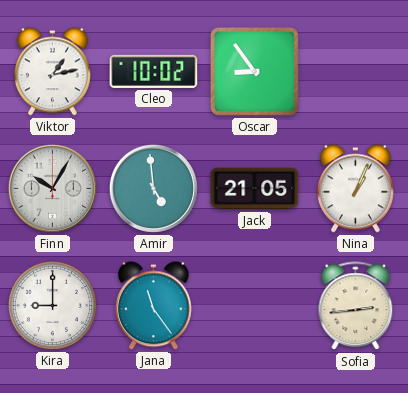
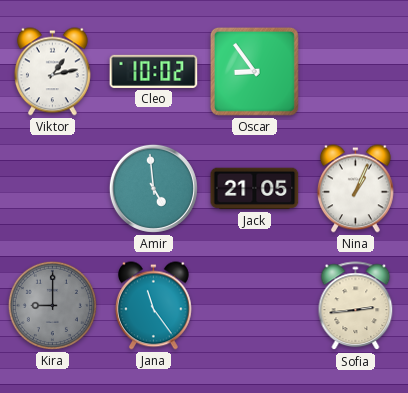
Finn: 10:05 -> none (52, 188)
Kira dial: white -> grey (52, 305)
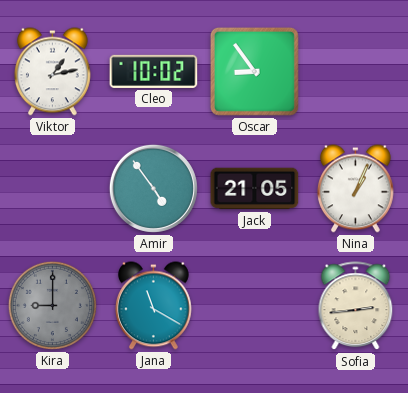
Amir: 4:59 -> 4:54 (153, 188)
Jana: 11:24 -> 11:20 (153, 306)
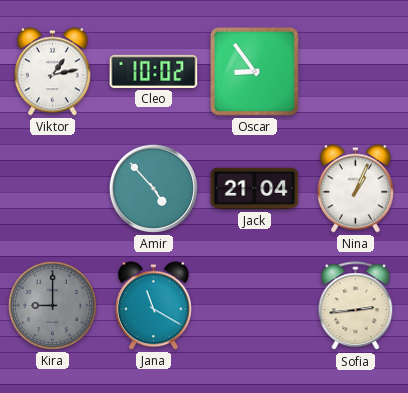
Amir: 4:54 -> 4:53 (153, 188)
Jack: 21:05 -> 21:04 (255, 189)
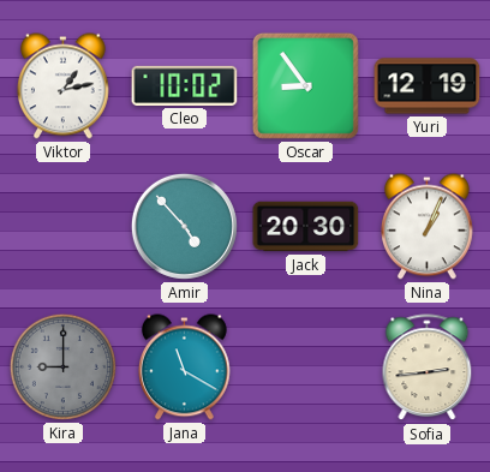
Yuri: none -> 12:19 (428, 86)
Jack: 21:04 -> 20:30 (306, 227)
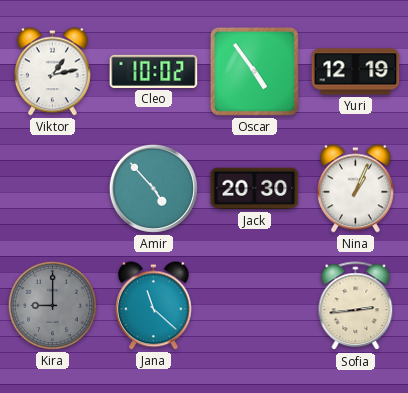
Oscar: 8:54 -> 4:54 (254, 71)
Jana: 11:20 -> 11:22 (153, 306)
